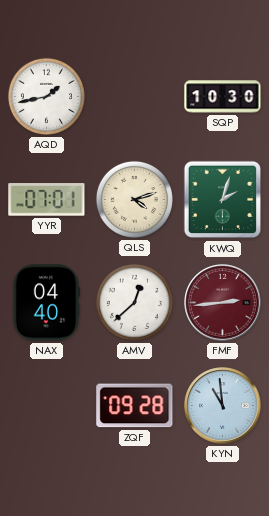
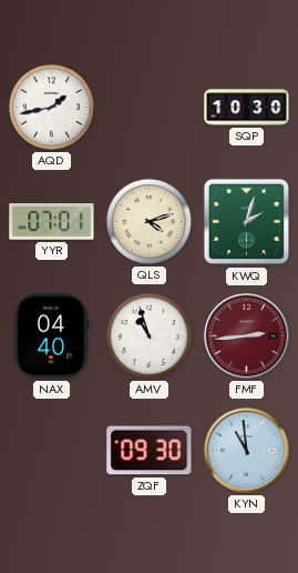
AMV: 12:38 -> 10:57 (148, 335)
ZQF: 09:28 -> 09:30 (150, 451)
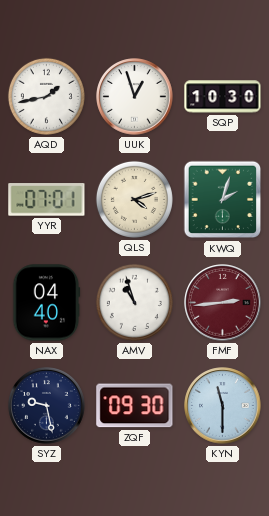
UUK: none -> 12:57 (135, 97)
SYZ: none -> 9:28 (47, 406)
KYN: 10:59 -> 11:30 (223, 406)
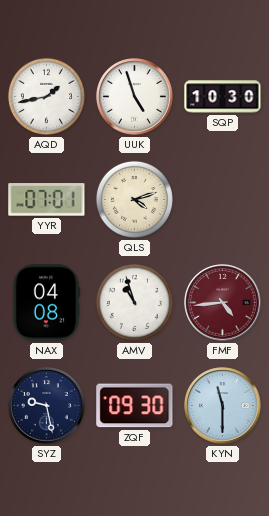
UUK: 12:57 -> 4:57 (135, 97)
KWQ: 2:03 -> none (223, 200)
NAX: 04:40 -> 04:08 (46, 303)
FMF: 2:44 -> 4:44 (223, 303)
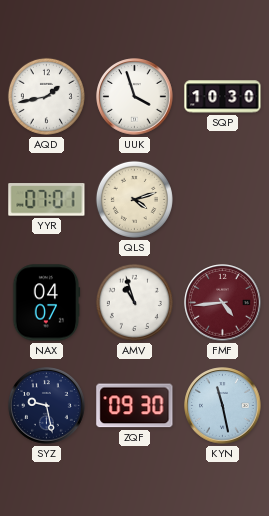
UUK: 4:57 -> 3:57 (135, 97)
NAX: 04:08 -> 04:07 (46, 303)
KYN: 11:30 -> 11:28 (223, 406)
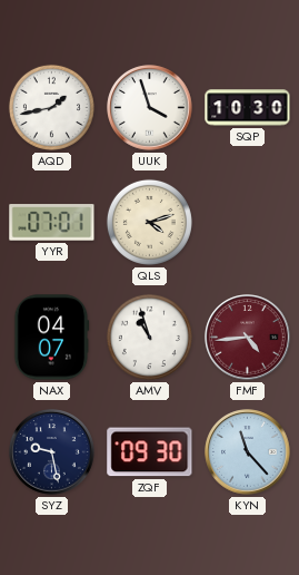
KYN: 11:28 -> 11:23 (248, 452)
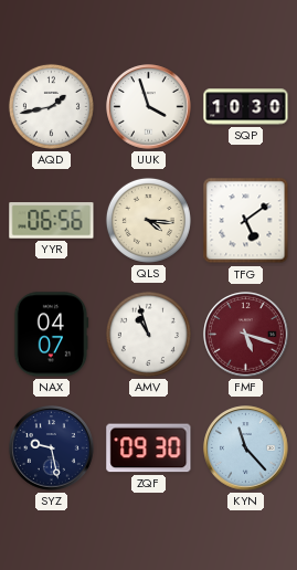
YYR: 07:01 -> 06:56 (52, 221)
QLS: 4:12 -> 4:16 (148, 220)
TFG: none -> 5:09 (246, 221)
FMF: 4:44 -> 5:18 (246, 335)
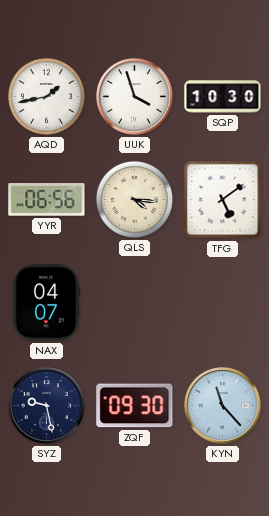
AMV: 10:57 -> none (148, 334)
FMF: 5:18 -> none (246, 335)
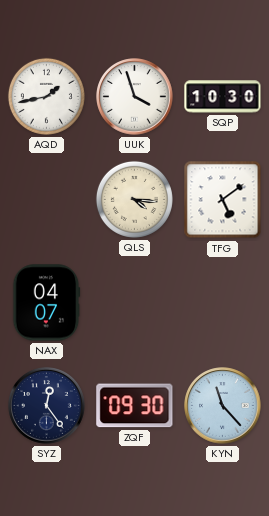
YYR: 06:56 -> none (47, 200)
SYZ: 9:28 -> 12:24 (47, 406)
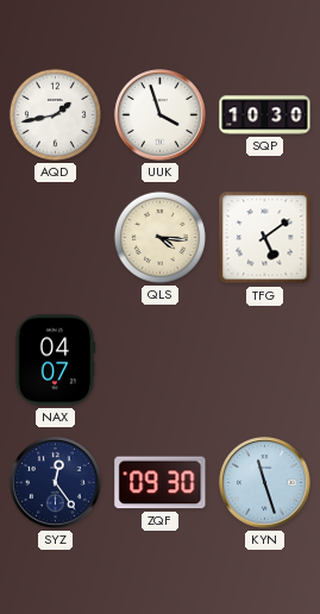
KYN: 11:23 -> 11:27 (265, 483)
